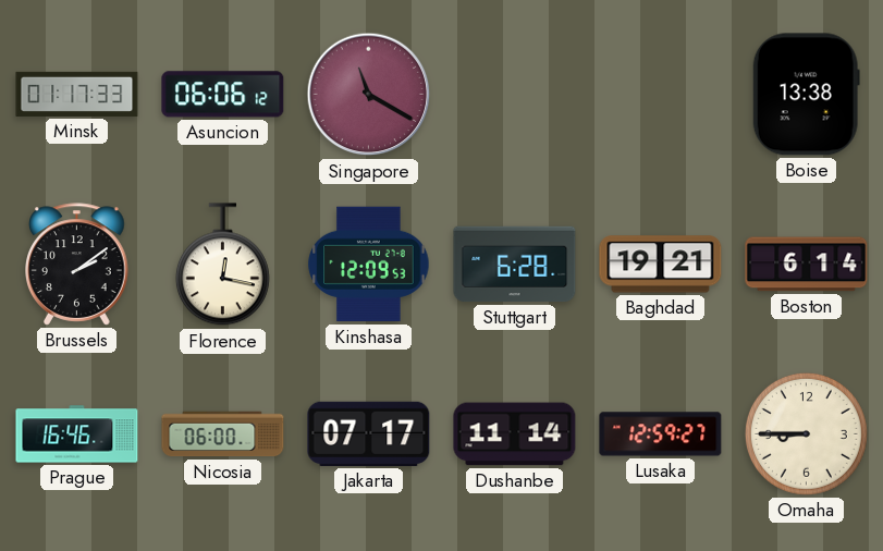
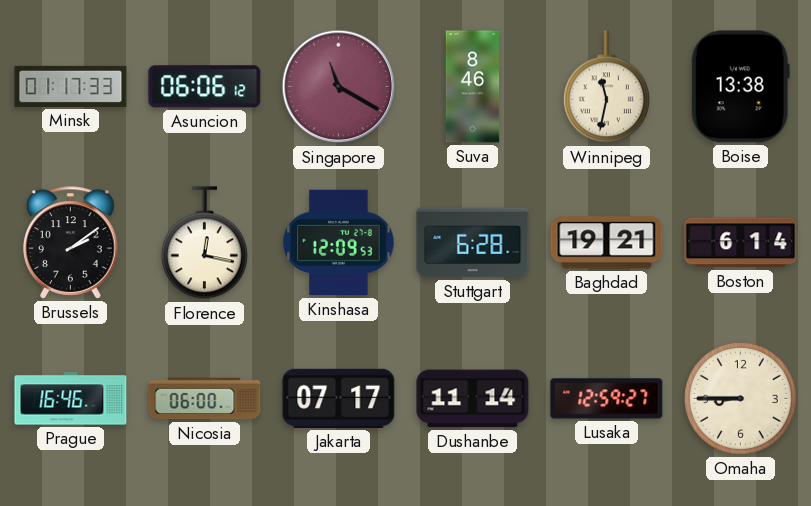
Suva: none -> 8:46 (473, 87)
Winnipeg: none -> 11:32 (606, 87)
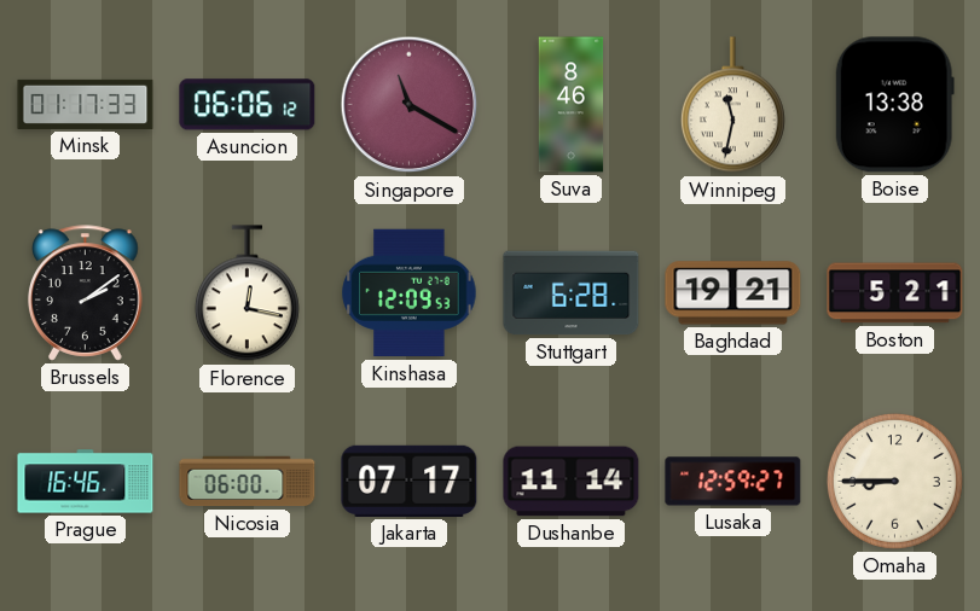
Boston: 6:14 -> 5:21 (895, 293)
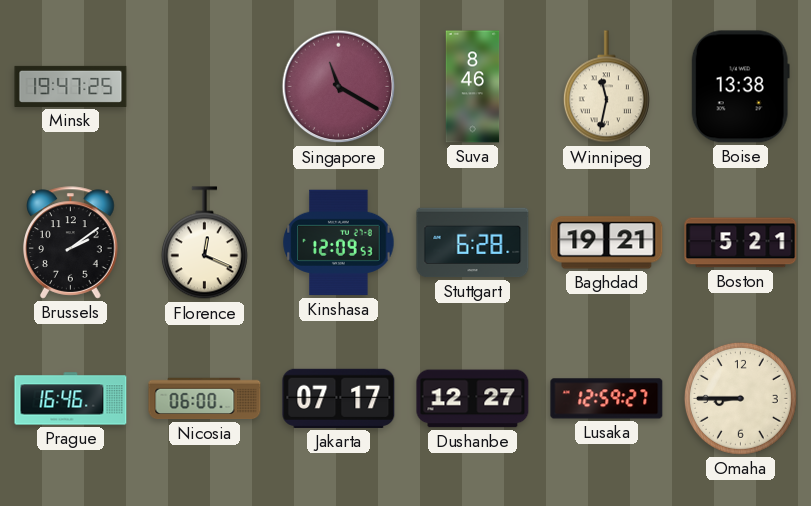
Minsk: 01:17 -> 19:47 (71, 86)
Asuncion: 06:06 -> none (248, 105)
Florence: 12:17 -> 12:19 (204, 243)
Dushanbe: 11:14 -> 12:27 (473, 399)
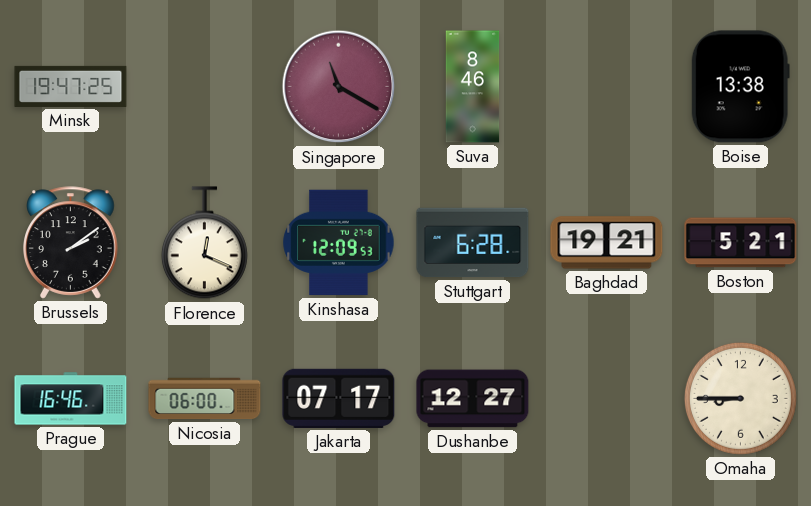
Winnipeg: 11:32 -> none (606, 87)
Lusaka: 12:59 -> none (607, 399)
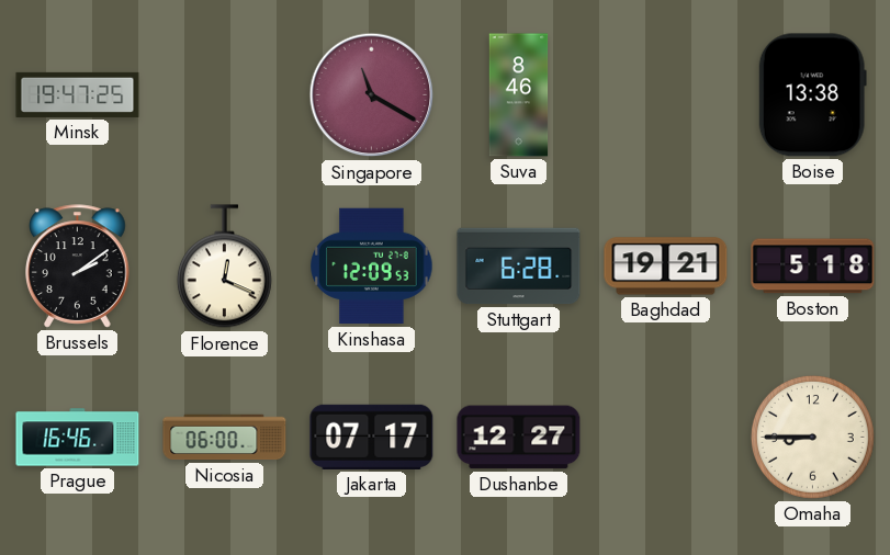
Boston: 5:21 -> 5:18 (813, 267)
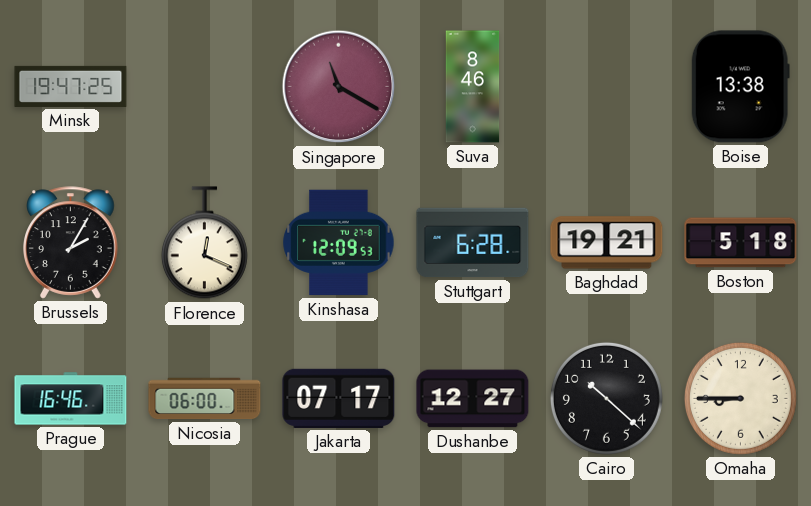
Brussels: 2:09 -> 2:05 (71, 243)
Cairo: none -> 10:22 (606, 398)
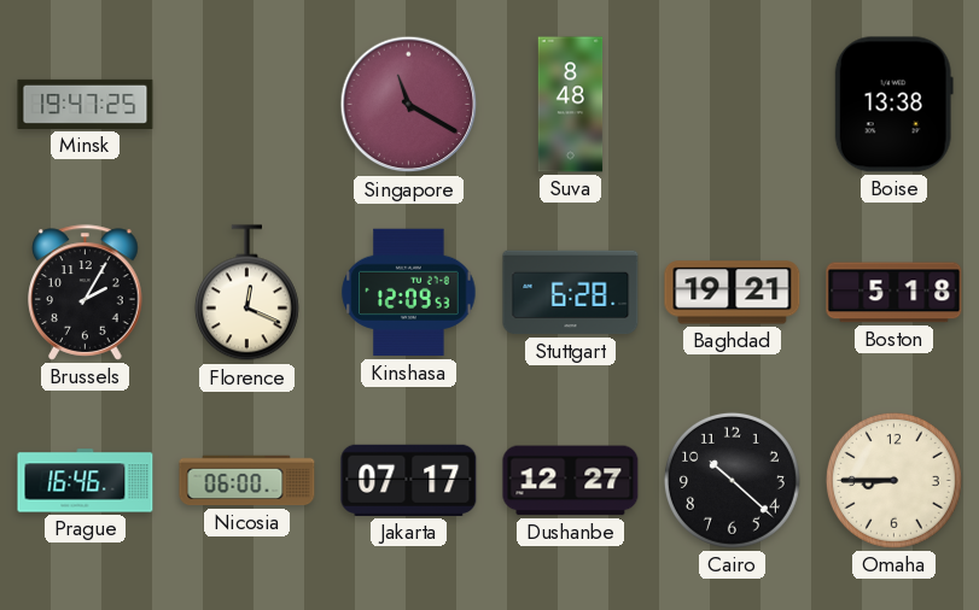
Suva: 8:46 -> 8:48 (571, 105)
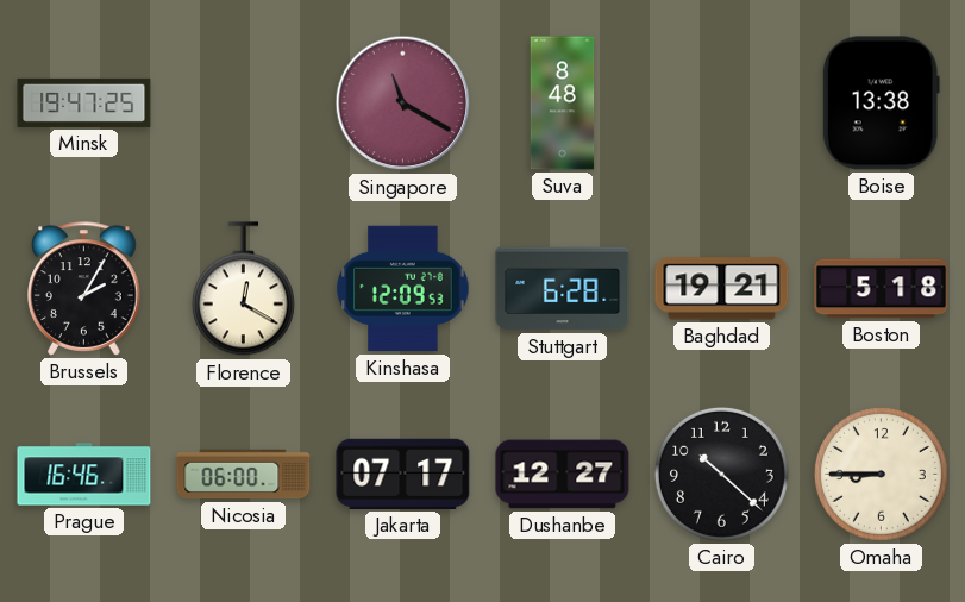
Florence: 12:19 -> 12:20 (243, 289)
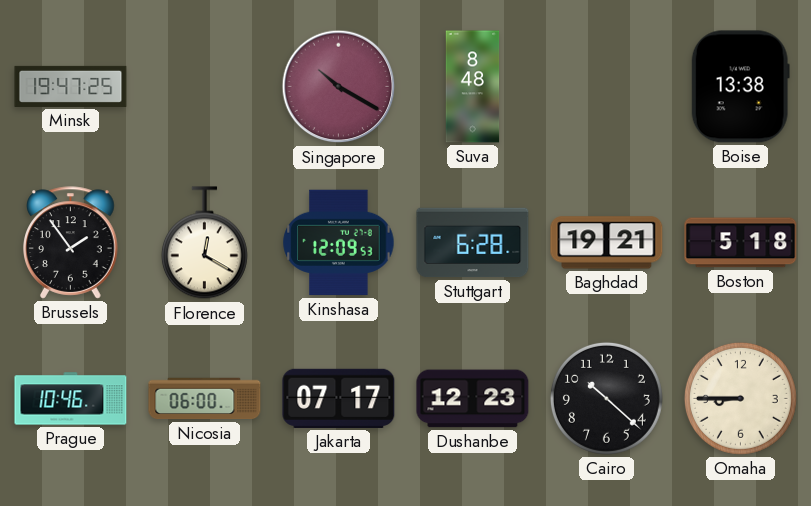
Singapore: 11:20 -> 10:20 (339, 87)
Brussels: 2:05 -> 1:54 (71, 243)
Prague: 16:46 -> 10:46 (71, 399)
Dushanbe: 12:27 -> 12:23 (473, 399)
